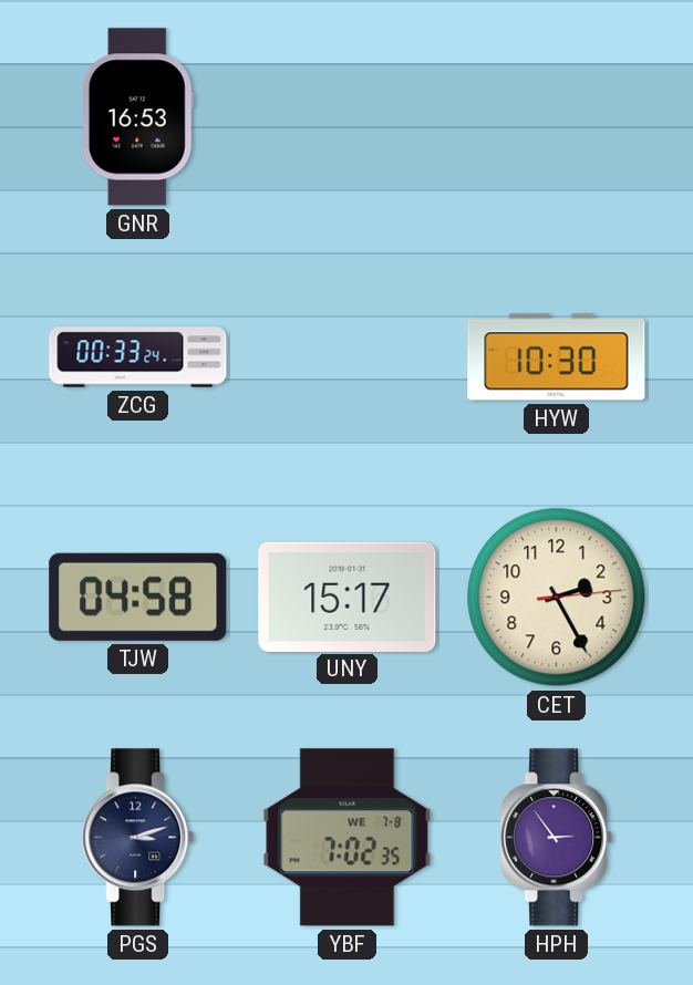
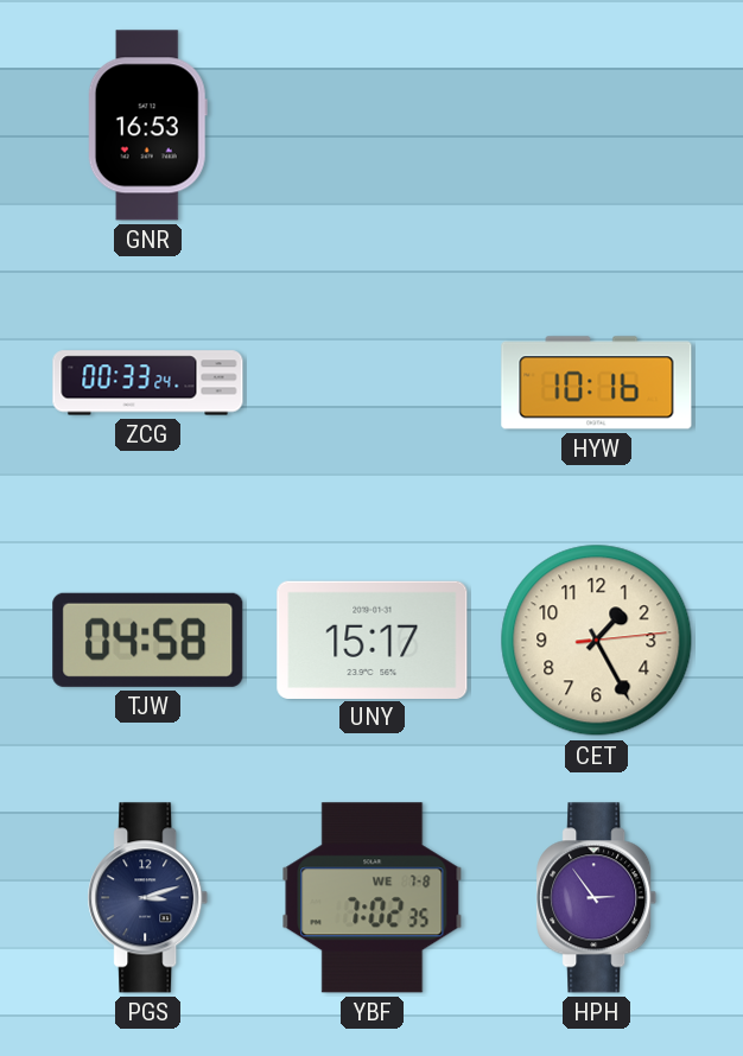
HYW: 10:30 -> 10:16 (597, 383)
CET: 2:25 -> 1:25 (597, 641)
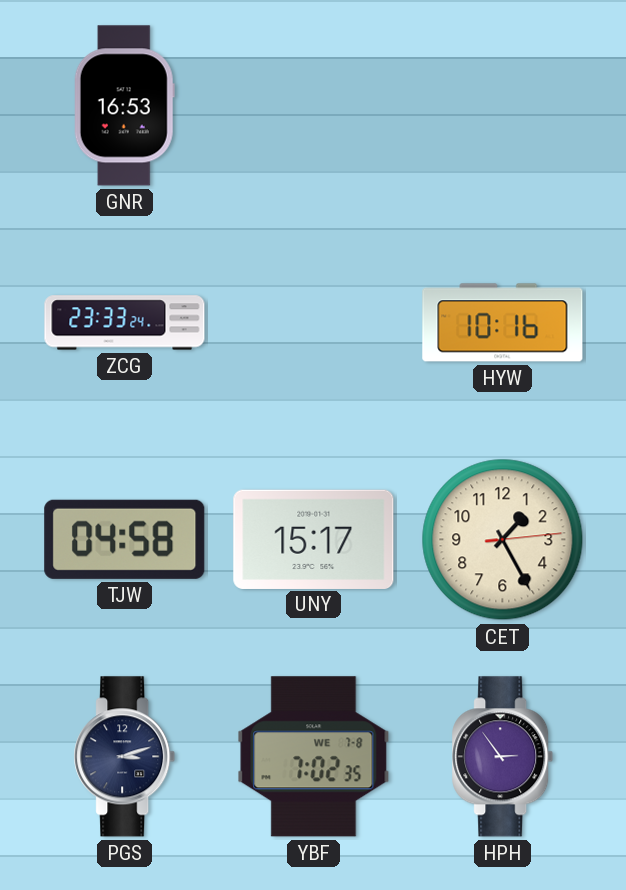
ZCG: 00:33 -> 23:33 (125, 323)
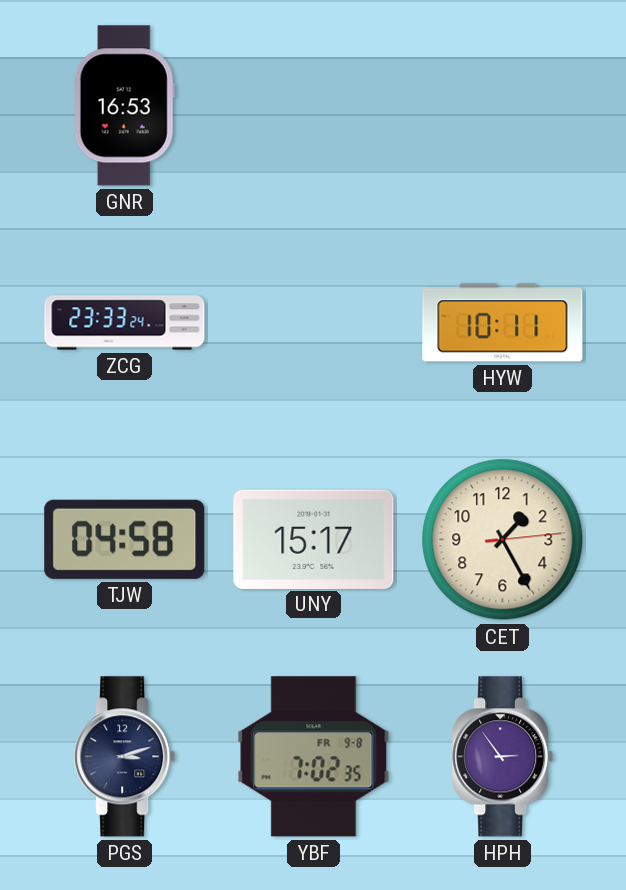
HYW: 10:16 -> 10:11 (503, 323)
YBF date: WE 7-8 -> FR 9-8 (314, 757)
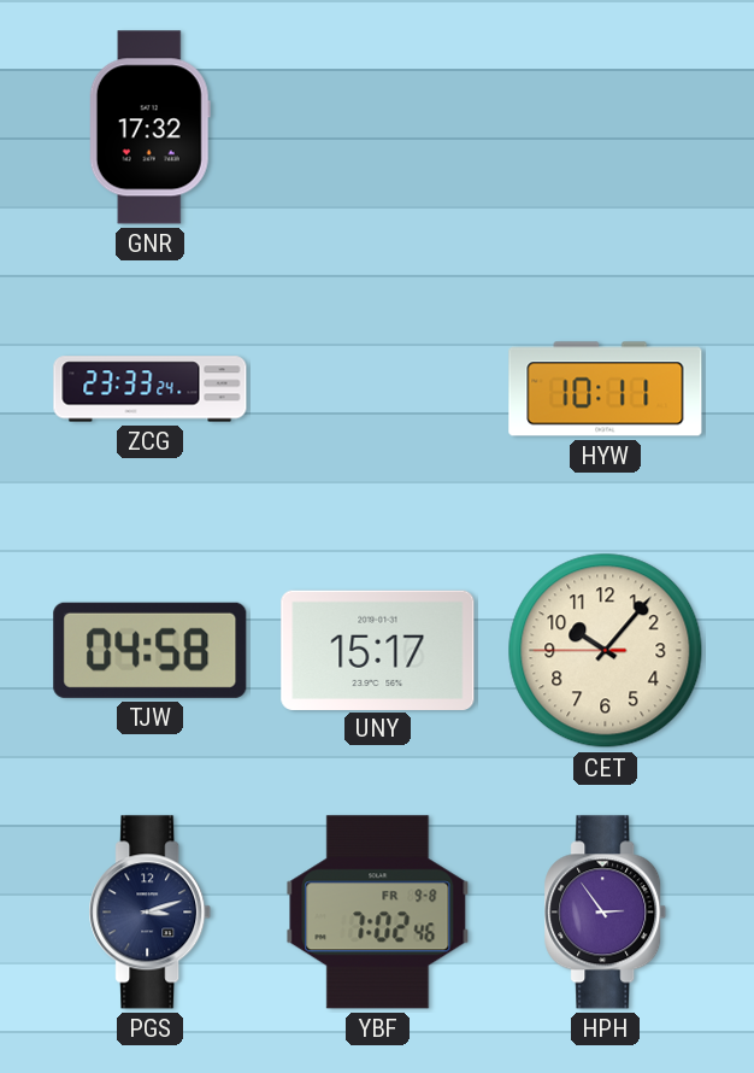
GNR: 16:53 -> 17:32 (149, 128)
CET: 1:25 -> 10:06 (606, 651)
YBF: 7:02:35 -> 7:02:46 (378, 913)
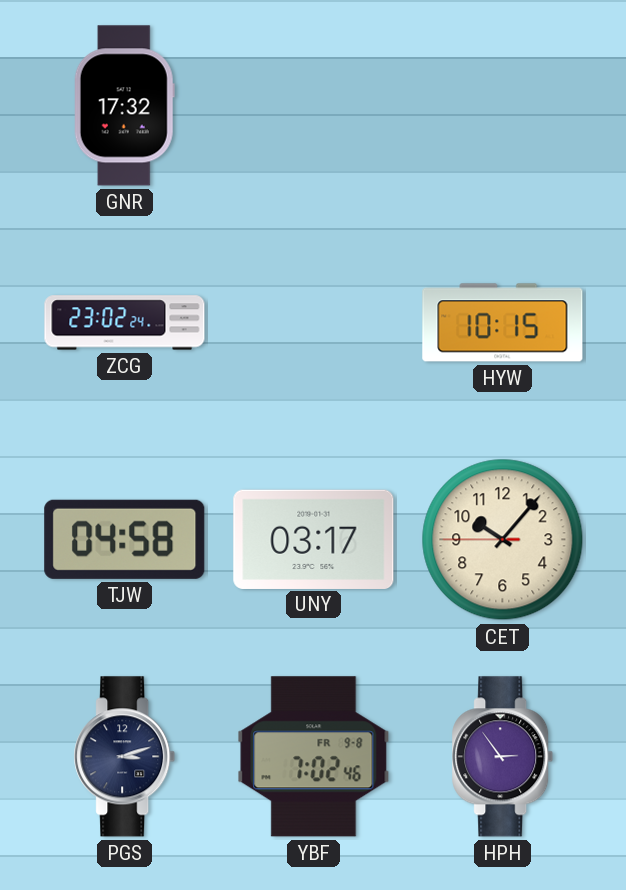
ZCG: 23:33 -> 23:02 (125, 323)
HYW: 10:11 -> 10:15 (503, 323)
UNY: 15:17 -> 03:17 (314, 539)
